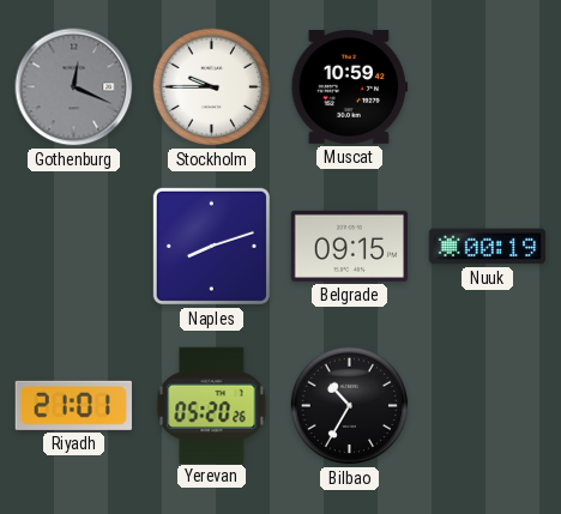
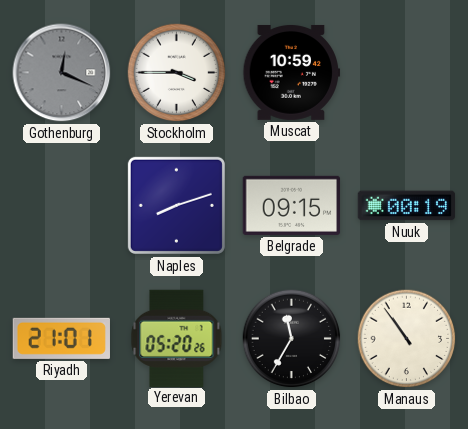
Stockholm: 9:45 -> 3:45 (177, 73)
Bilbao: 10:35 -> 11:35 (292, 339)
Manaus: none -> 10:54 (407, 339)
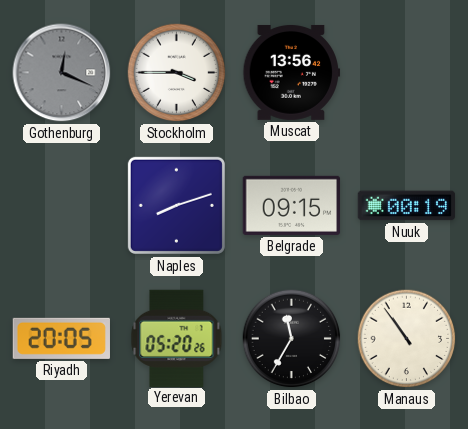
Muscat: 10:59 -> 13:56 (292, 72)
Riyadh: 21:01 -> 20:05 (61, 338)
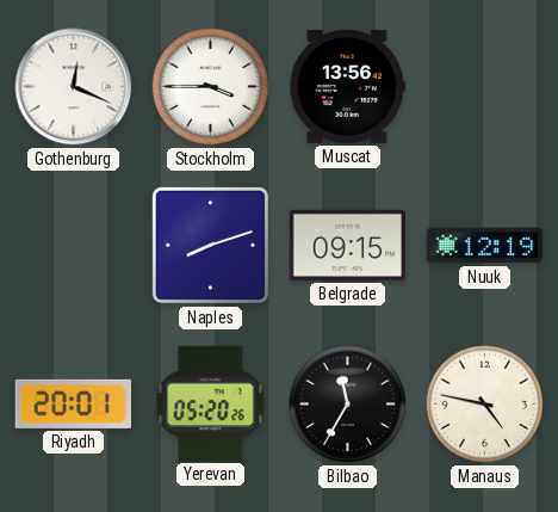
Gothenburg dial: grey -> white (74, 87)
Nuuk: 00:19 -> 12:19 (485, 246)
Riyadh: 20:05 -> 20:01 (73, 403)
Manaus: 10:54 -> 4:47 (485, 405)
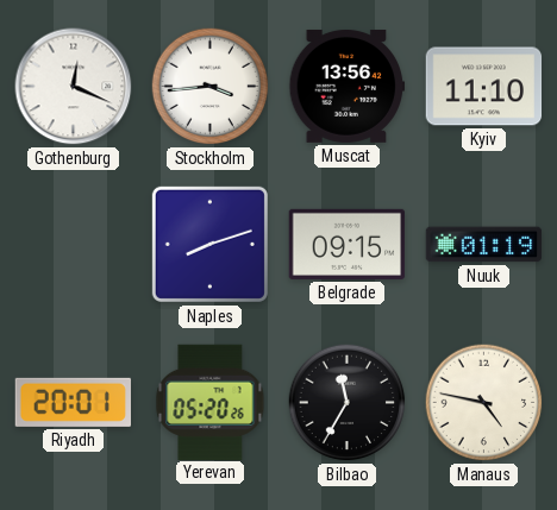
Stockholm: 3:45 -> 3:44 (211, 87)
Kyiv: none -> 11:10 (484, 87)
Nuuk: 12:19 -> 01:19 (484, 245)
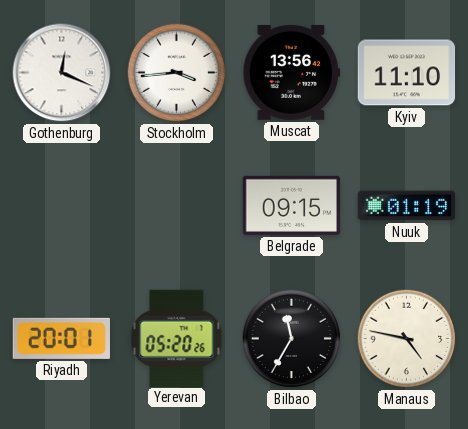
Naples: 8:12 -> none (209, 244)
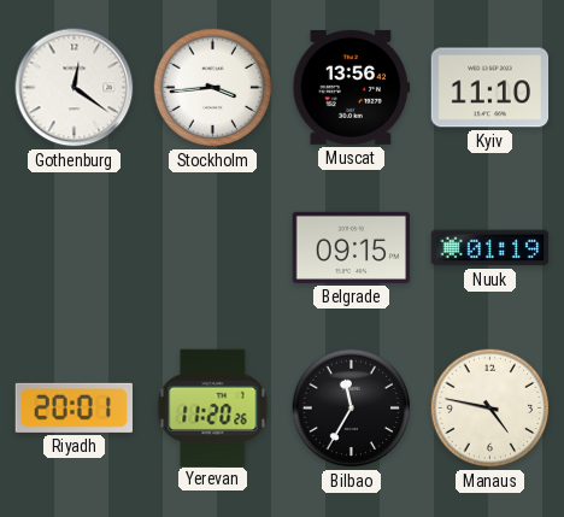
Gothenburg: 12:19 -> 12:21 (75, 88)
Yerevan: 05:20 -> 11:20 (213, 407)
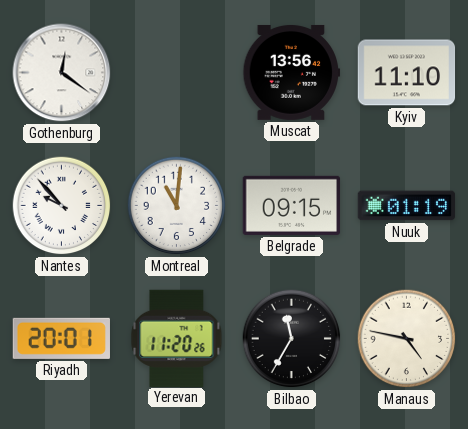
Stockholm: 3:44 -> none (213, 88)
Nantes: none -> 9:53 (62, 206)
Montreal: none -> 11:01 (177, 206)
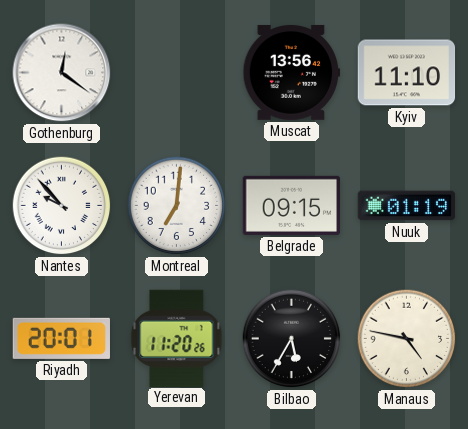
Montreal: 11:01 -> 7:01 (177, 206)
Bilbao: 11:35 -> 5:35 (292, 339)
